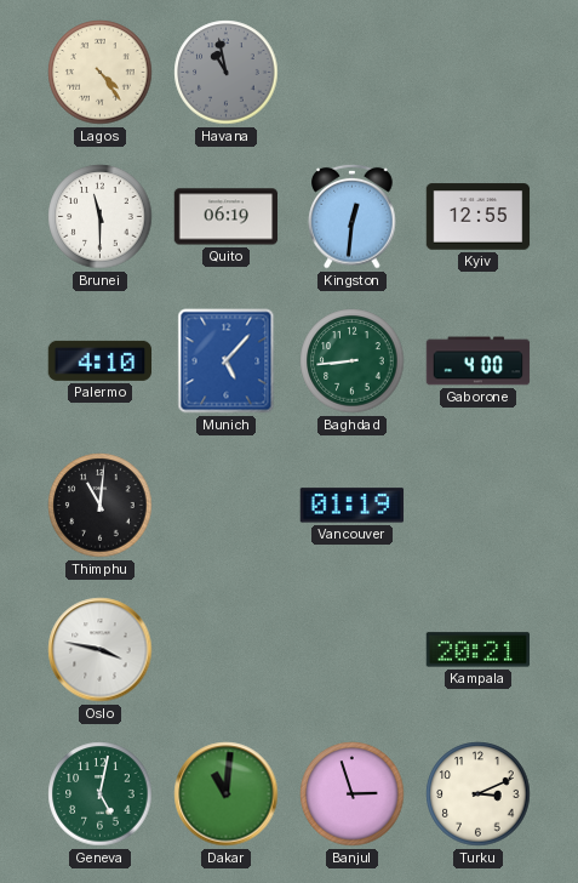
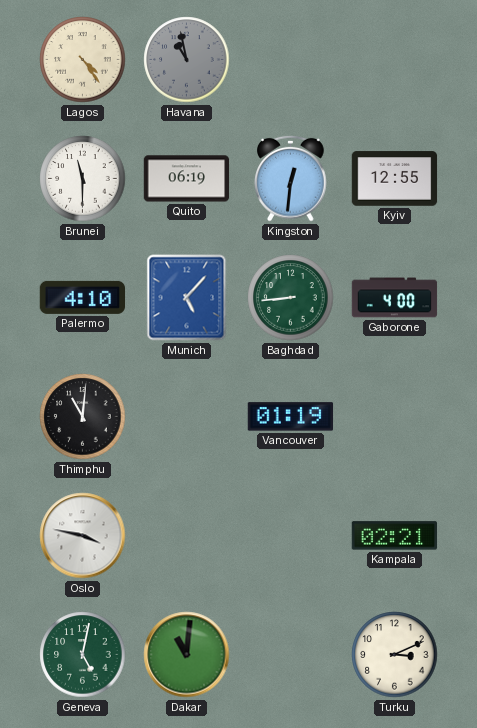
Kampala: 20:21 -> 02:21 (395, 536)
Banjul: 2:57 -> none (353, 794)
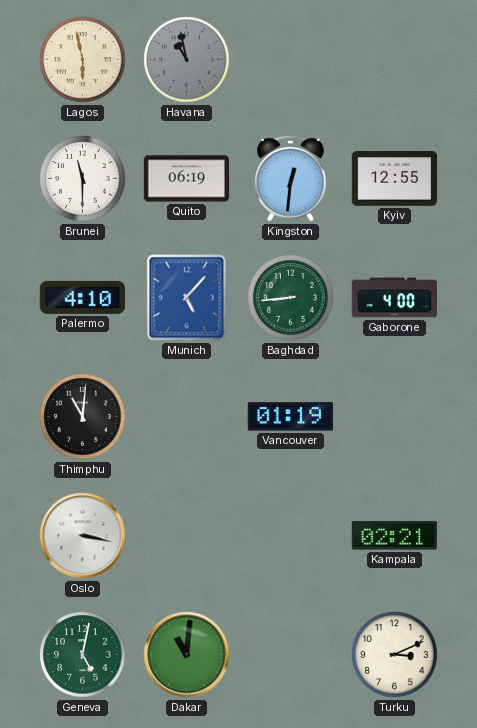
Lagos: 4:24 -> 5:58 (83, 60)
Oslo: 3:47 -> 3:17 (83, 536)
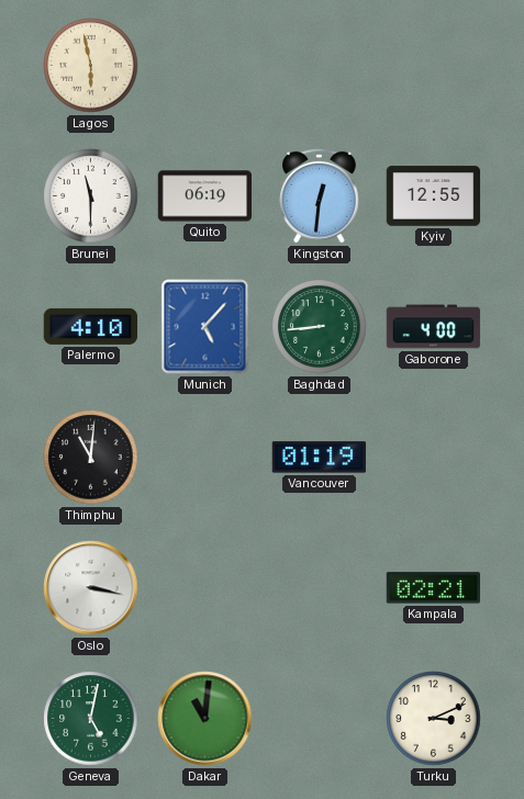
Havana: 10:58 -> none (187, 60)
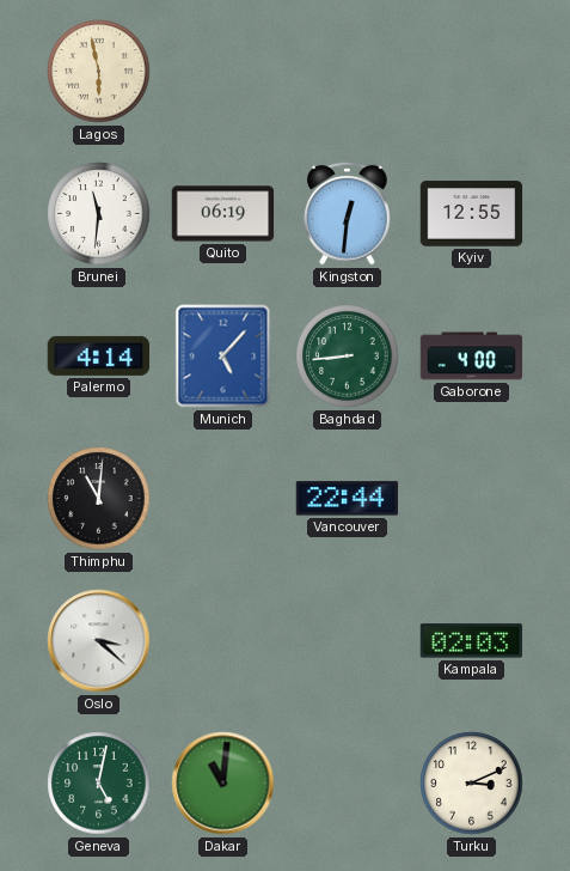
Brunei: 11:30 -> 11:31 (99, 214)
Palermo: 4:10 -> 4:14 (99, 355)
Vancouver: 01:19 -> 22:44 (348, 499)
Oslo: 3:17 -> 3:22 (99, 641)
Kampala: 02:21 -> 02:03 (472, 641)
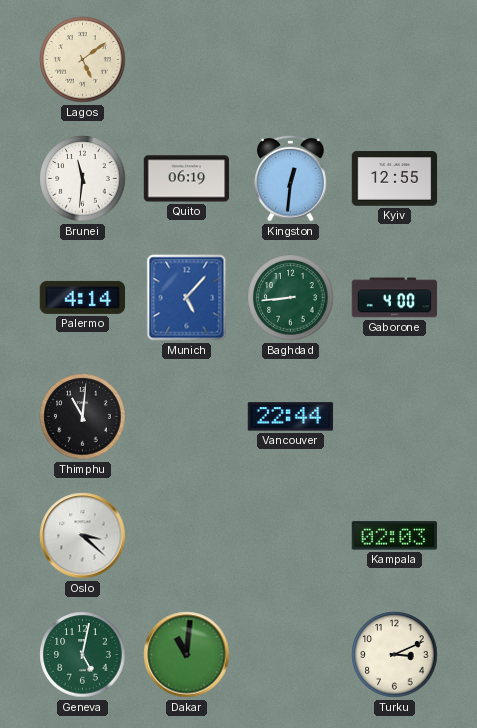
Lagos: 5:58 -> 5:09 (83, 60)
